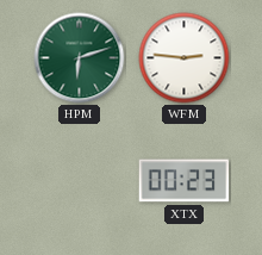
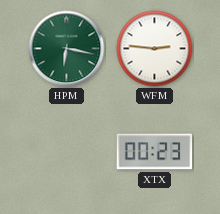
HPM: 6:12 -> 6:17 (67, 49)
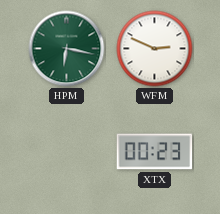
WFM: 2:46 -> 2:49 (155, 49)
